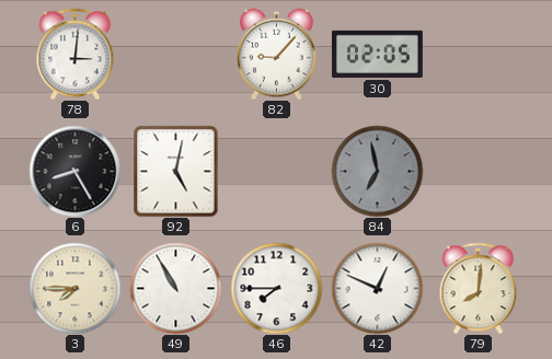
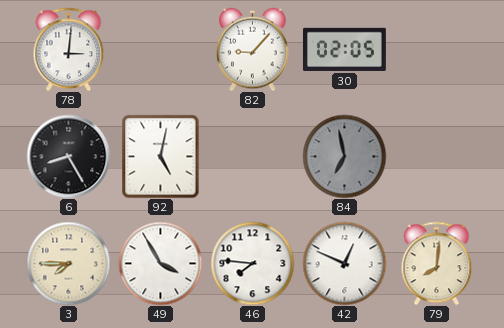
49: 10:55 -> 3:55 (160, 263)
46: 7:45 -> 7:46 (252, 263)
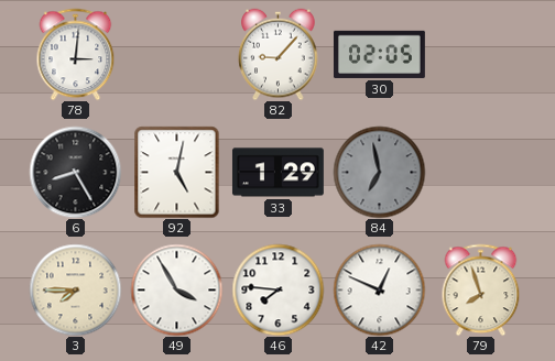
33: none -> 1:29 (277, 173)
79: 8:01 -> 7:57 (481, 289)
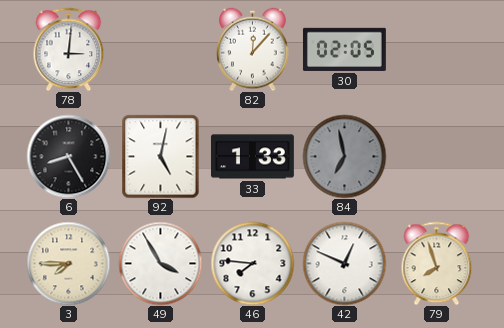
82: 9:07 -> 12:07 (253, 49)
33: 1:29 -> 1:33 (252, 157)
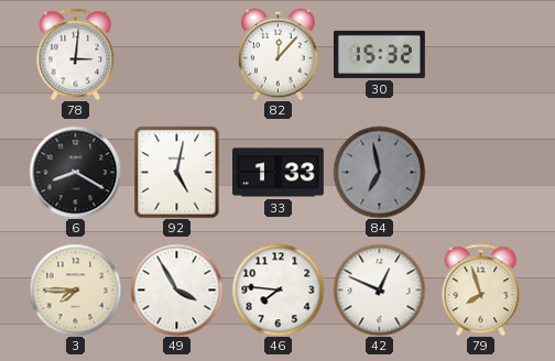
30: 02:05 -> 15:32 (379, 54)
6: 8:25 -> 8:20 (75, 172)
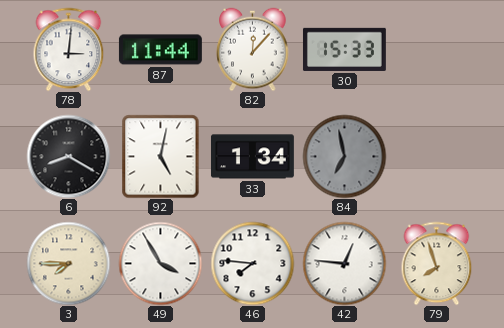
87: none -> 11:44 (160, 50)
30: 15:32 -> 15:33 (344, 49)
33: 1:33 -> 1:34 (252, 157)
42: 12:49 -> 12:46 (344, 263)
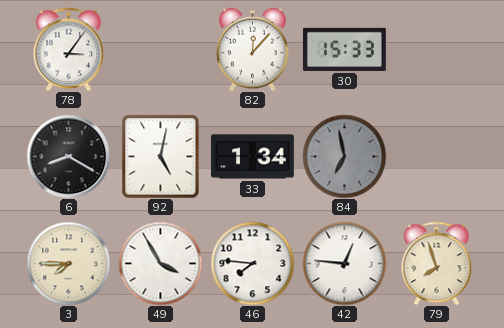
78: 3:01 -> 3:06 (69, 49)
87: 11:44 -> none (160, 50)
